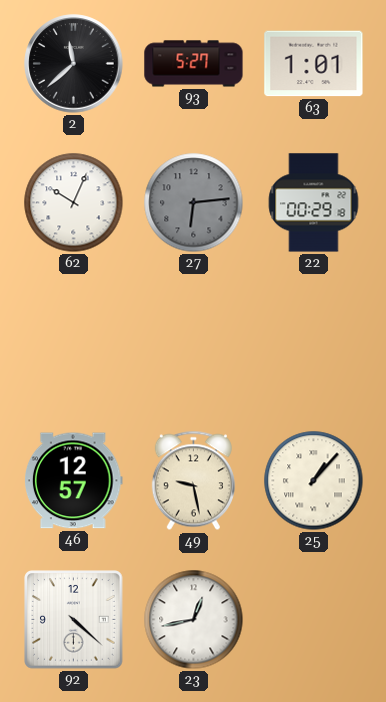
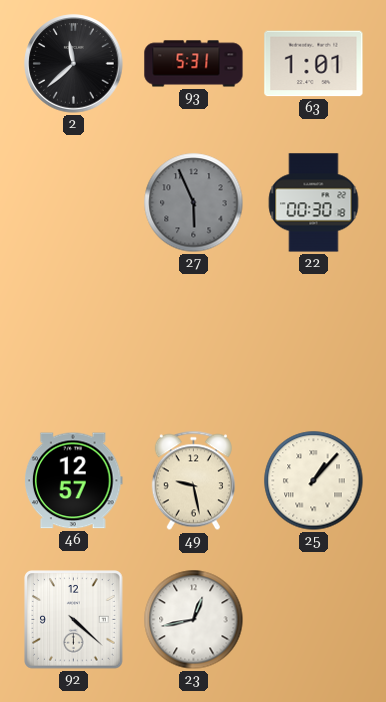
93: 5:27 -> 5:31 (194, 64)
62: 10:04 -> none (74, 203)
27: 6:14 -> 5:56 (194, 203)
22: 00:29 -> 00:30 (314, 203)
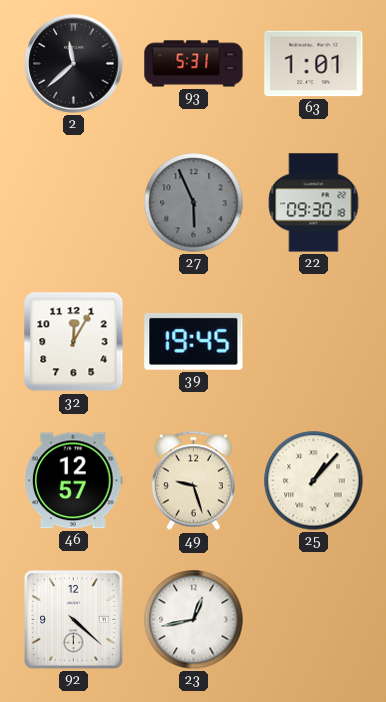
22: 00:30 -> 09:30 (314, 203)
32: none -> 12:05 (74, 342)
39: none -> 19:45 (194, 341)
49: 9:28 -> 9:27 (193, 481)
